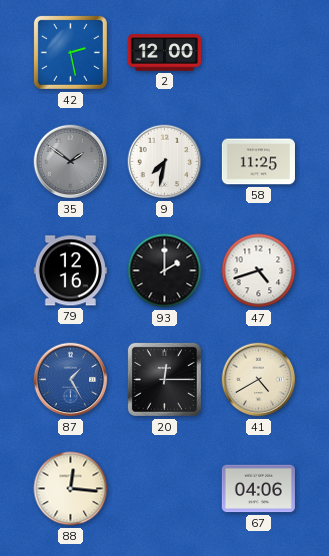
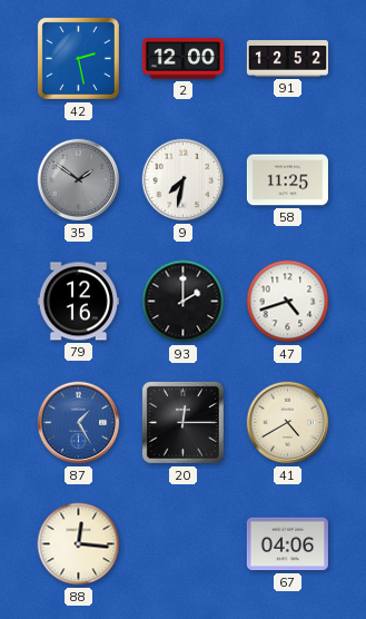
91: none -> 12:52 (287, 59)
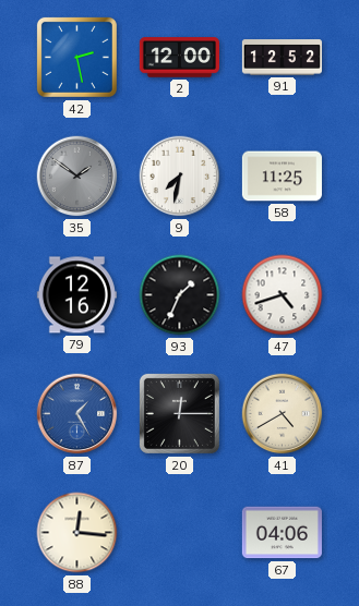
93: 2:00 -> 1:34 (180, 295)
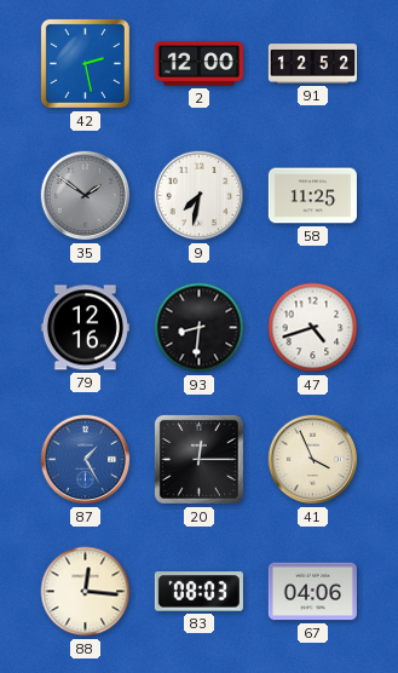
93: 1:34 -> 8:31 (200, 328)
41: 4:40 -> 3:56 (313, 460)
83: none -> 08:03 (198, 592)
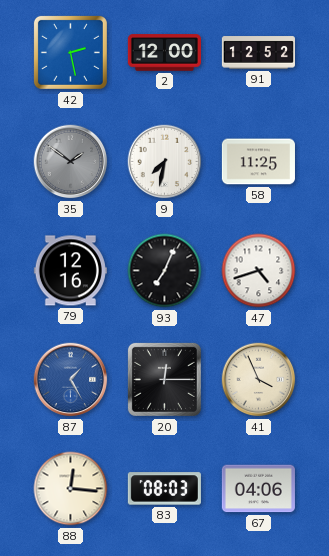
93: 8:31 -> 7:04 (165, 271)
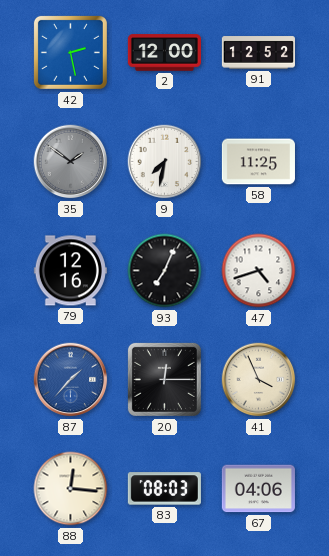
87: 1:25 -> 1:37 (71, 380)
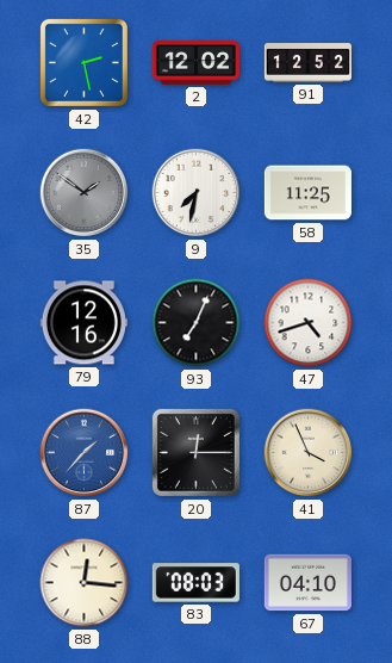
2: 12:00 -> 12:02 (195, 63)
67: 04:06 -> 04:10 (307, 583)
